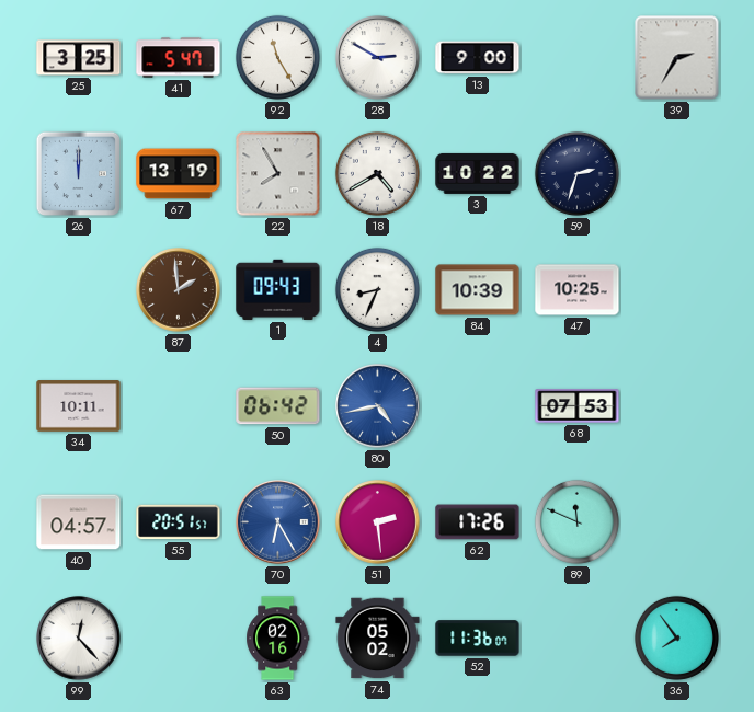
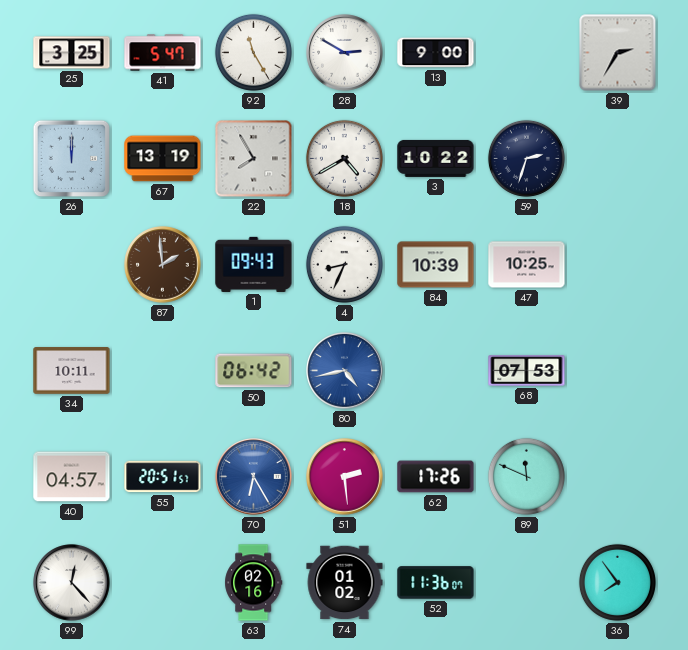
74: 05:02 -> 01:02 (345, 583)
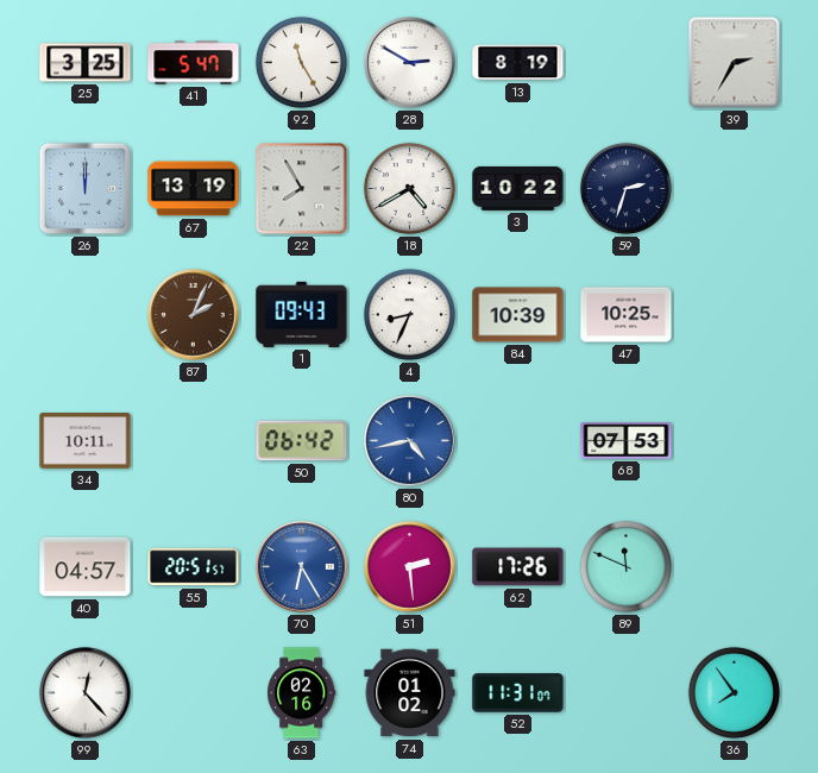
13: 9:00 -> 8:19 (518, 63)
87: 1:59 -> 2:04 (194, 315)
52: 11:36 -> 11:31 (518, 693)
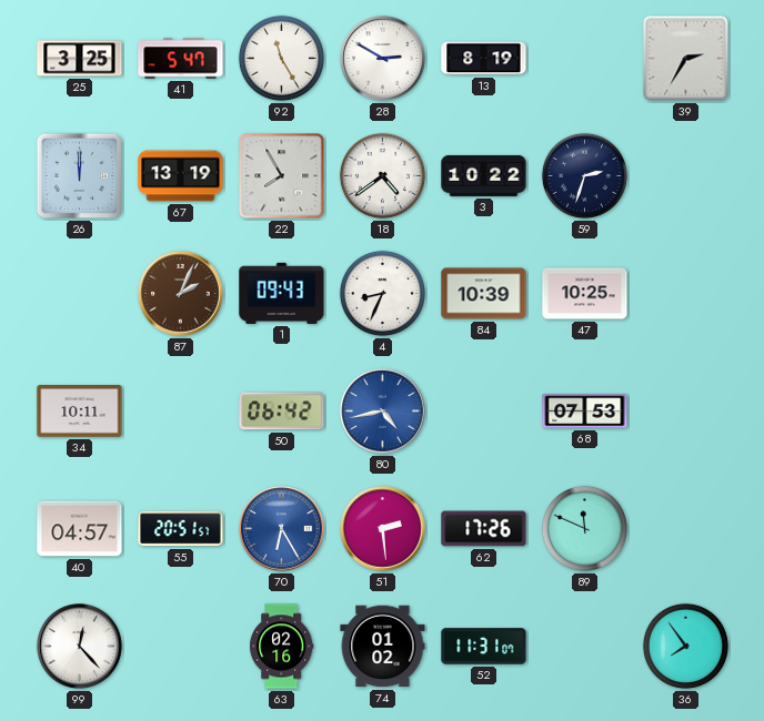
18: 4:40 -> 4:39 (382, 175)
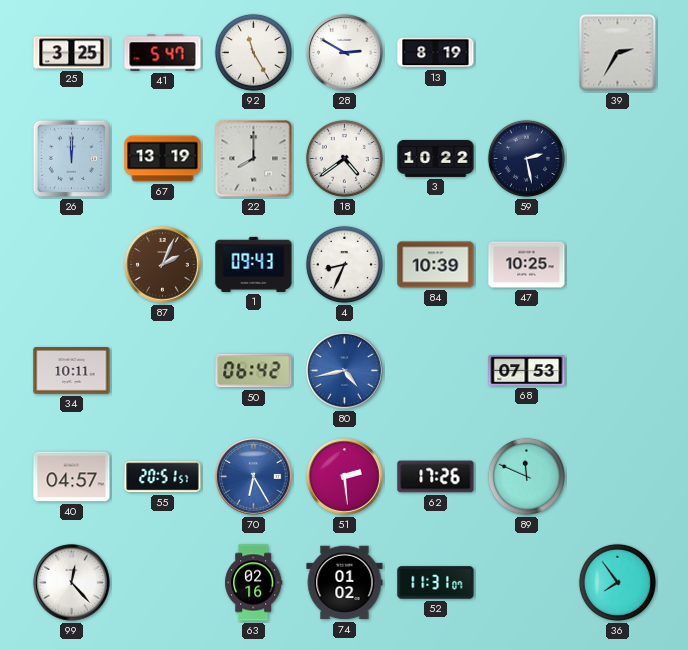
22: 7:55 -> 8:00 (254, 159)
59: 2:33 -> 2:28 (526, 158)
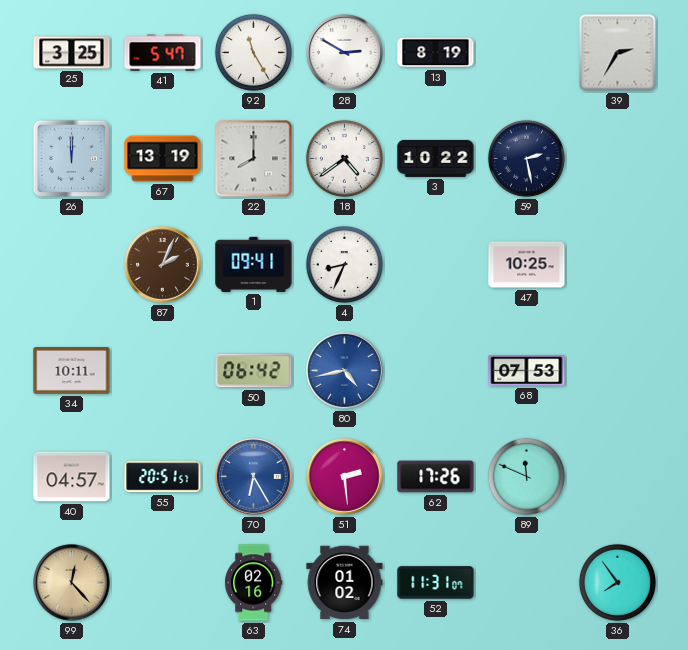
1: 09:43 -> 09:41 (254, 264)
84: 10:39 -> none (436, 265)
99 dial: white -> champagne (72, 583)
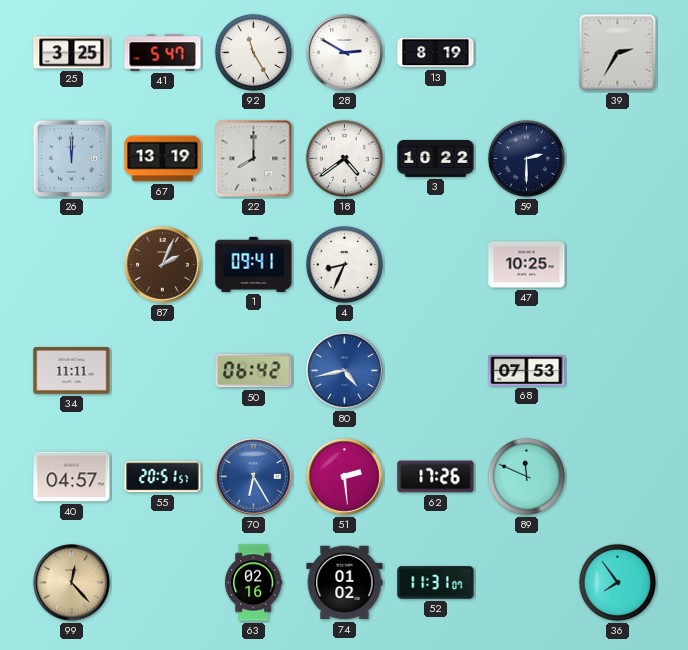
59: 2:28 -> 2:30 (526, 158)
34: 10:11 -> 11:11 (72, 371)
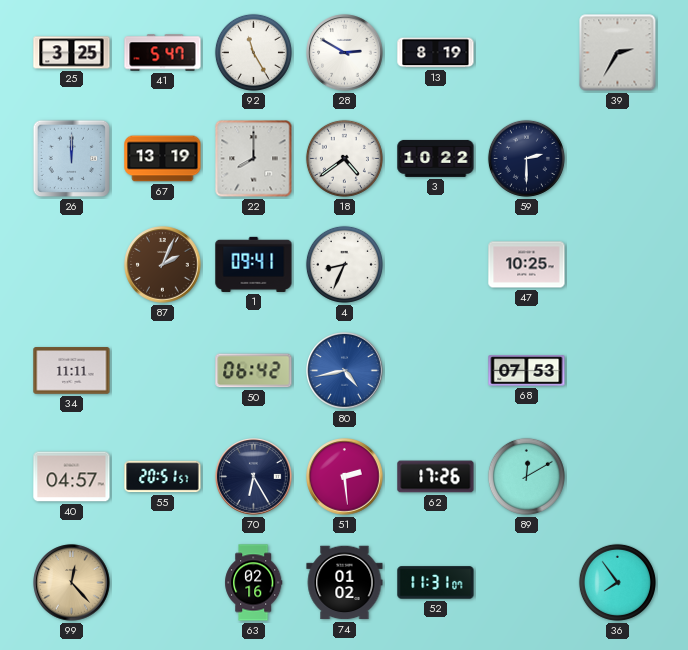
70 dial: blue -> navy (254, 477)
89: 11:49 -> 12:10 (526, 476)
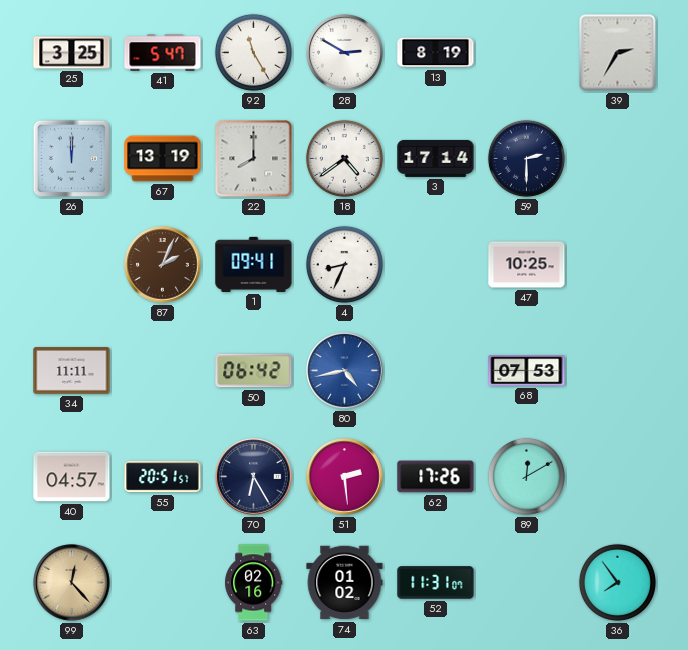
3: 10:22 -> 17:14 (436, 158)
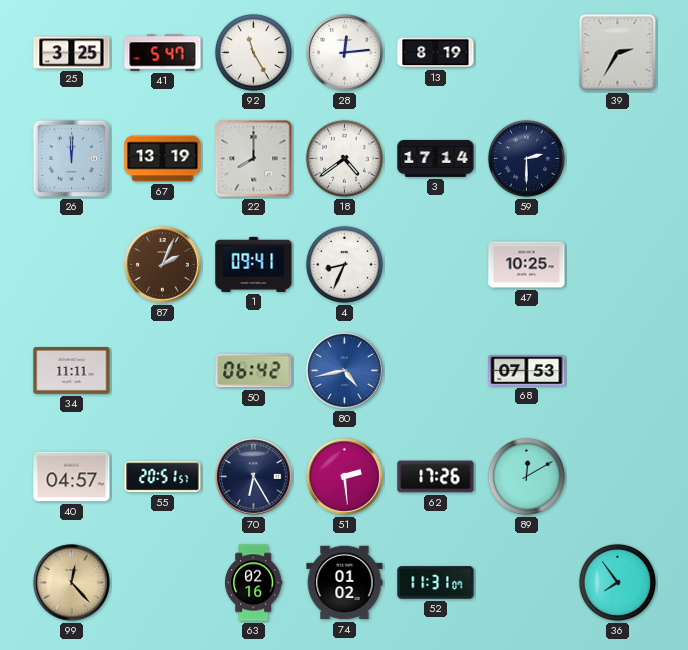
28: 2:50 -> 12:14 (345, 53)
